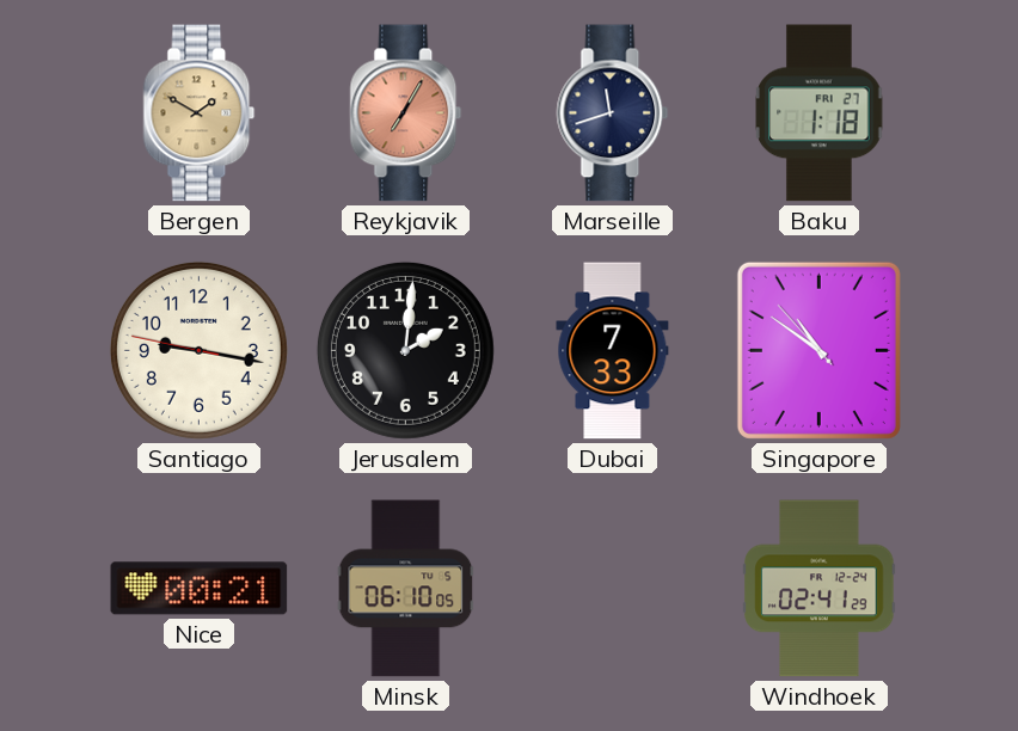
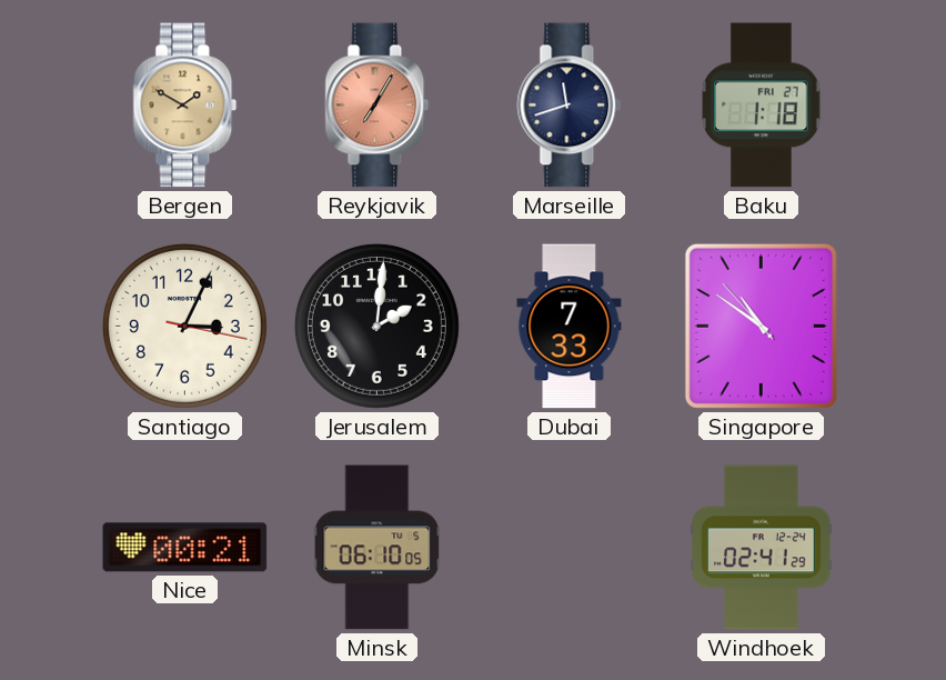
Santiago: 9:16 -> 3:04 (184, 326)
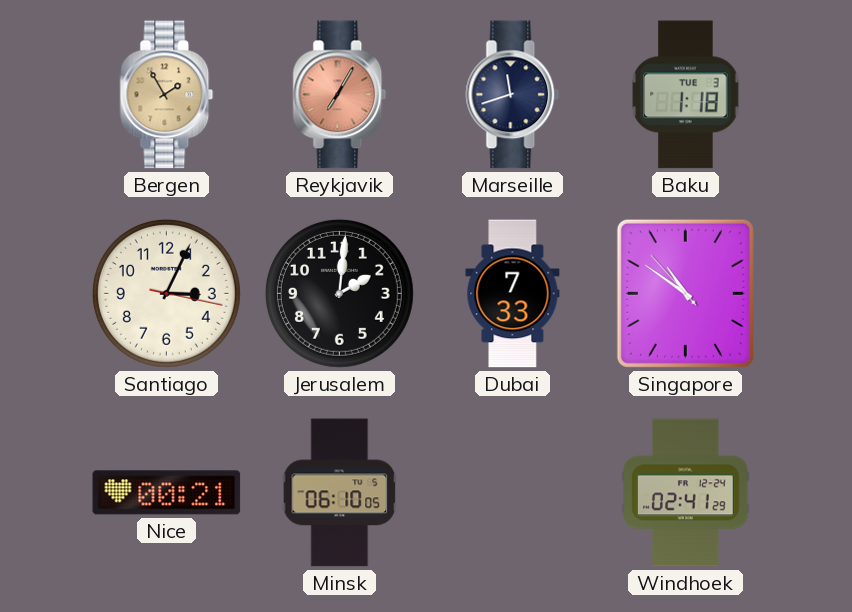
Bergen: 1:50 -> 1:55 (167, 95)
Baku date: FRI 27 -> TUE 3 (686, 95)
